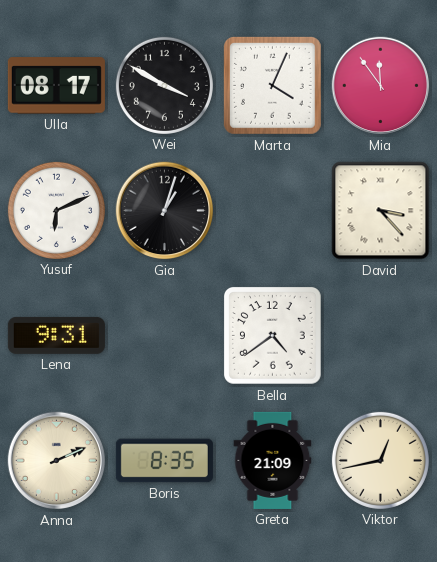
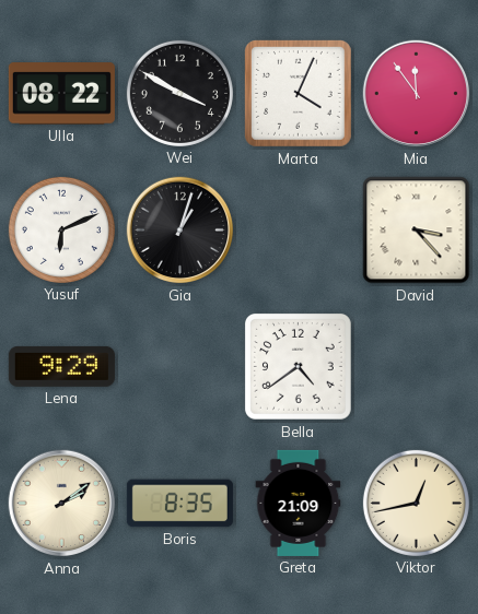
Ulla: 08:17 -> 08:22 (61, 94)
Lena: 9:31 -> 9:29 (61, 366)
Anna: 2:11 -> 2:09 (62, 504)
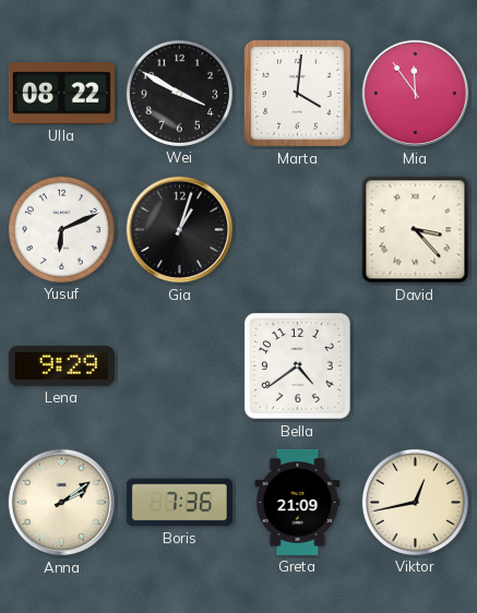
Marta: 4:04 -> 4:01 (298, 94)
Boris: 8:35 -> 7:36 (179, 503)
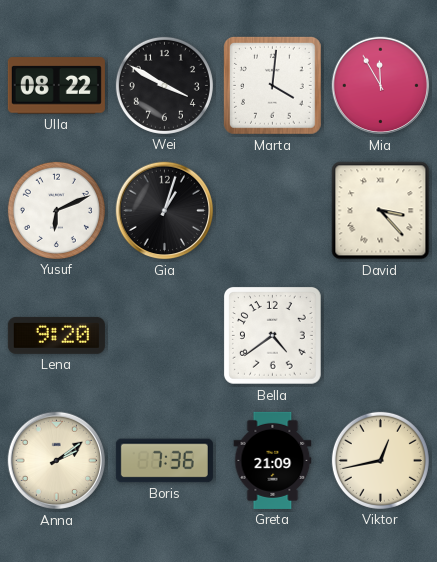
Mia: 11:54 -> 11:55 (381, 86)
Lena: 9:29 -> 9:20 (56, 335)
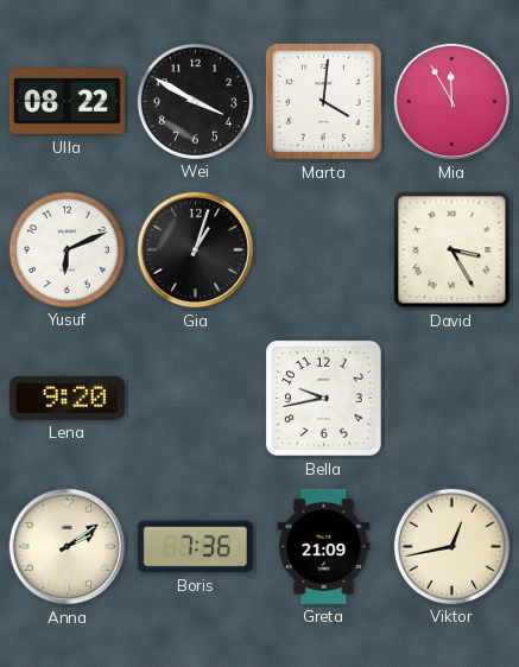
David: 3:23 -> 3:25 (452, 250)
Bella: 4:39 -> 9:43 (324, 399)
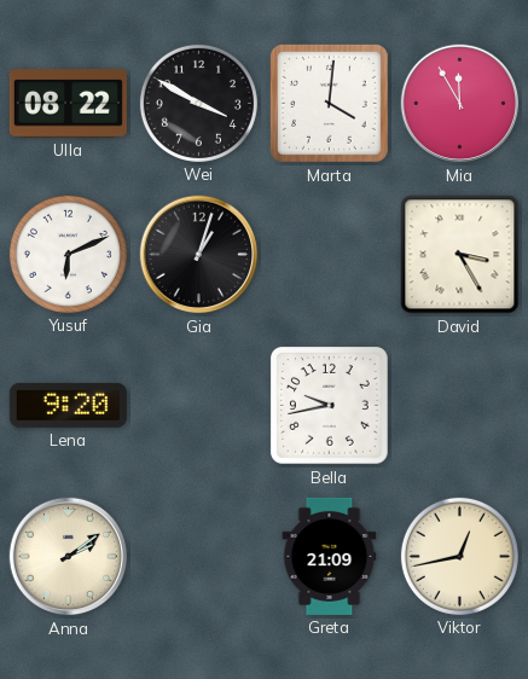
Boris: 7:36 -> none (195, 547)
